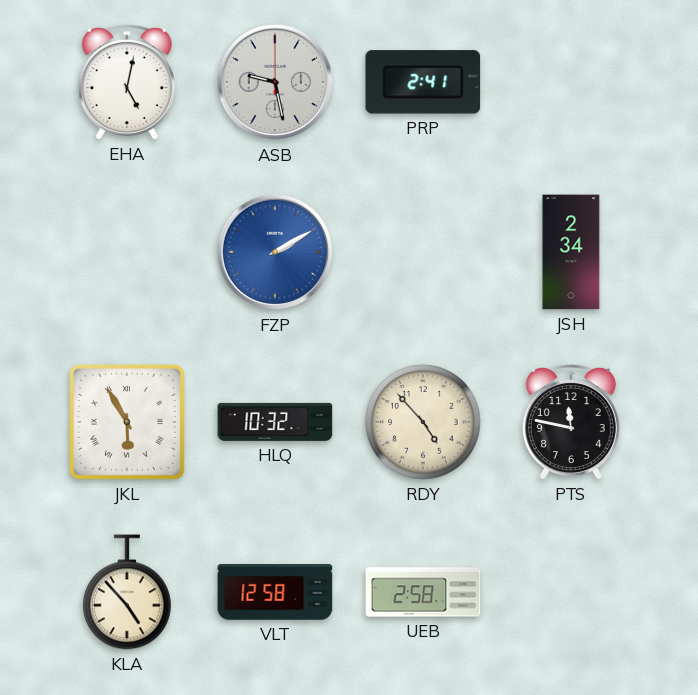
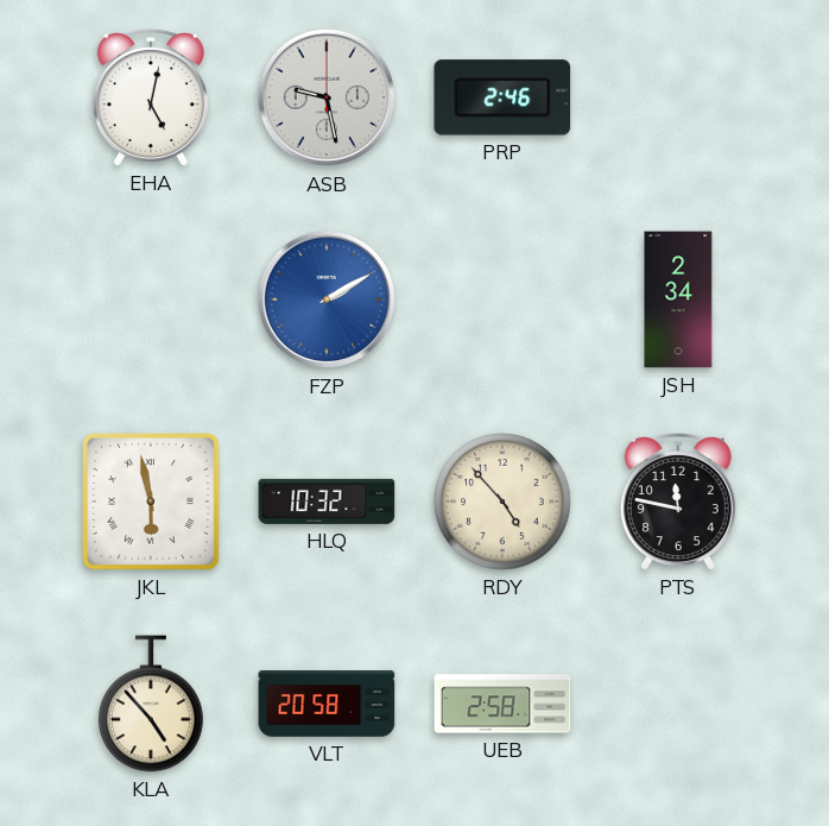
PRP: 2:41 -> 2:46 (502, 97)
JKL: 5:55 -> 5:58 (152, 503)
VLT: 12:58 -> 20:58 (327, 704)
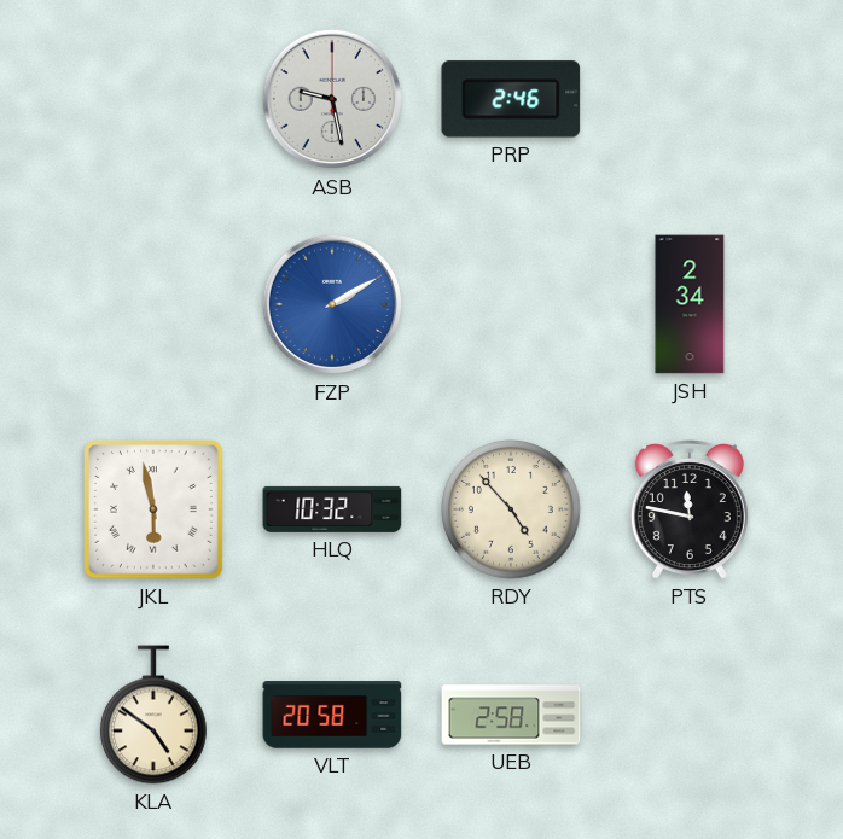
EHA: 5:02 -> none (151, 97)
KLA: 4:53 -> 4:51 (155, 715)
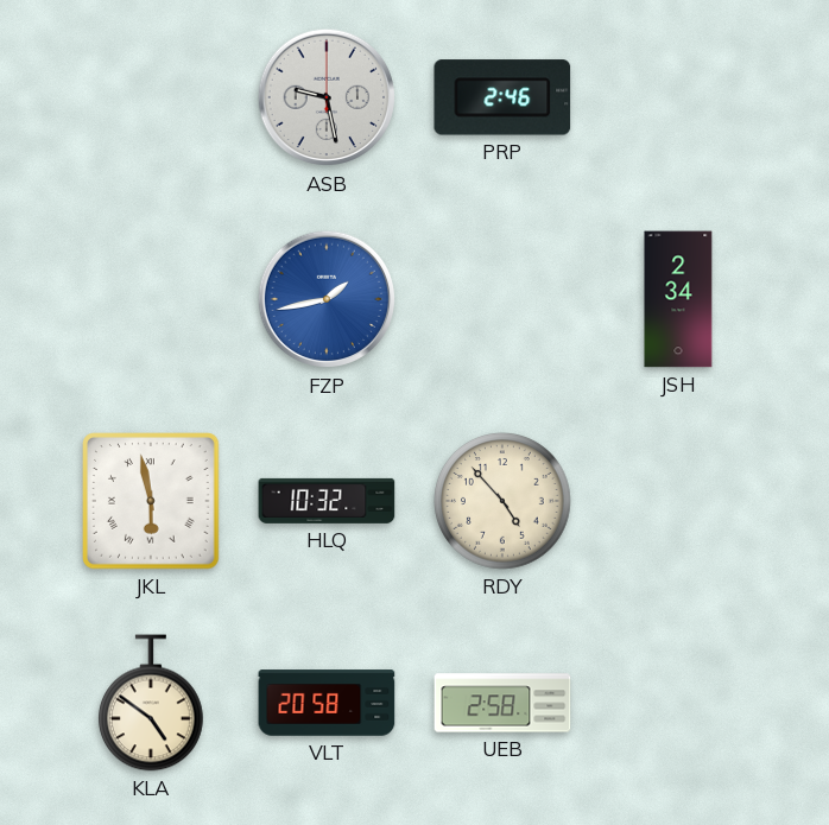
FZP: 2:10 -> 1:43 (327, 299)
PTS: 11:47 -> none (690, 509)
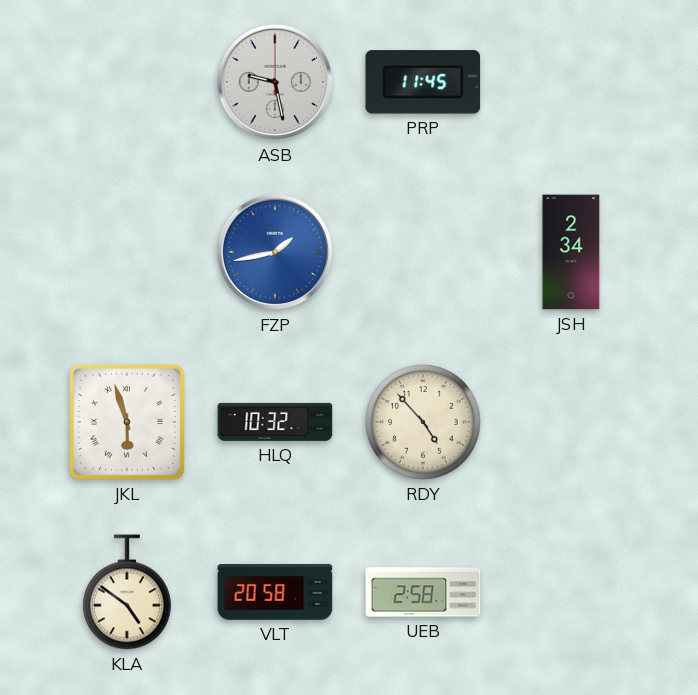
PRP: 2:46 -> 11:45 (423, 82)
JKL: 5:58 -> 5:57 (128, 423)
